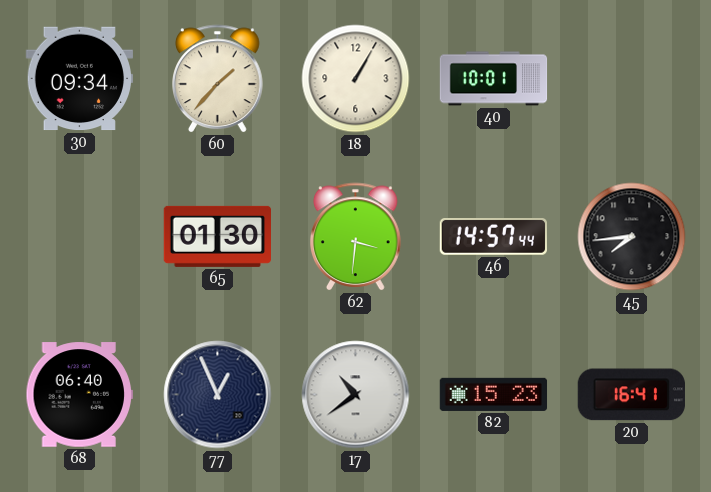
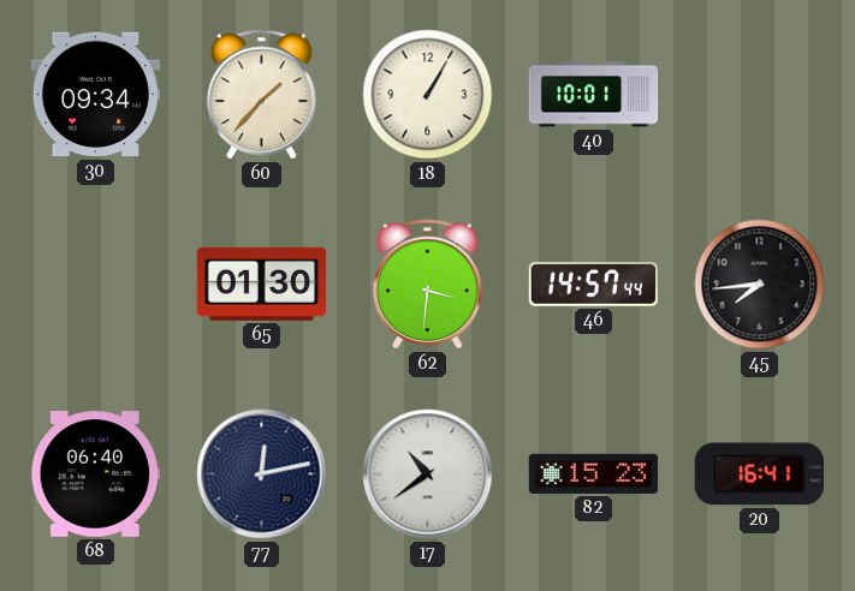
77: 12:56 -> 12:13 (262, 474)
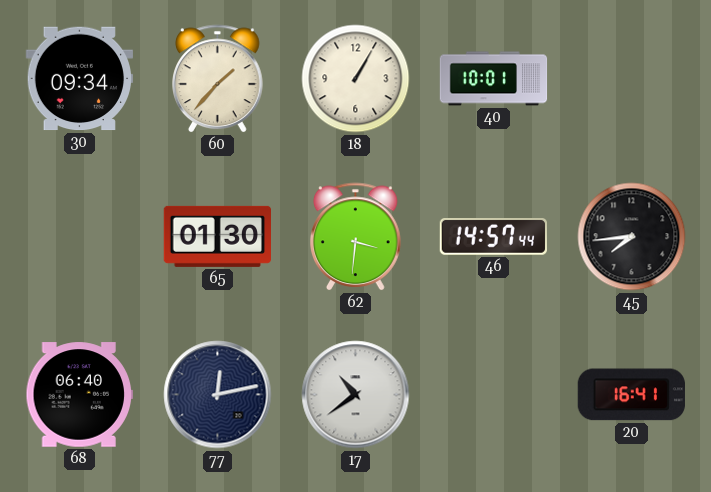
82: 15:23 -> none (594, 473)
